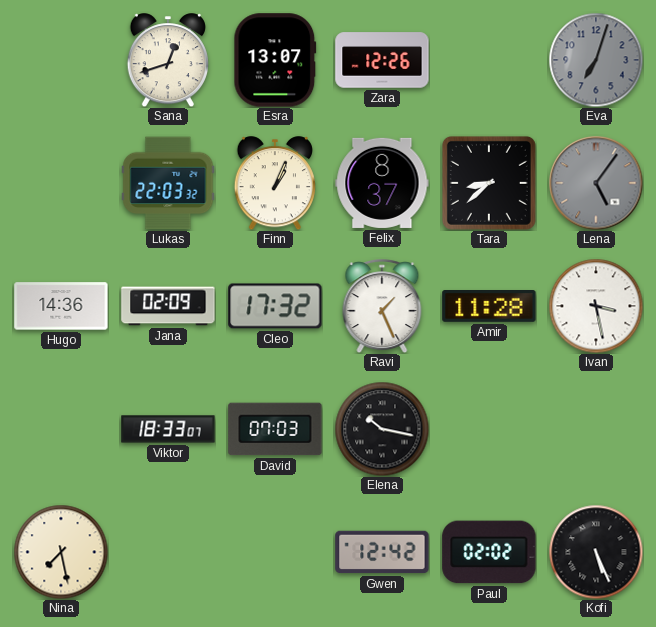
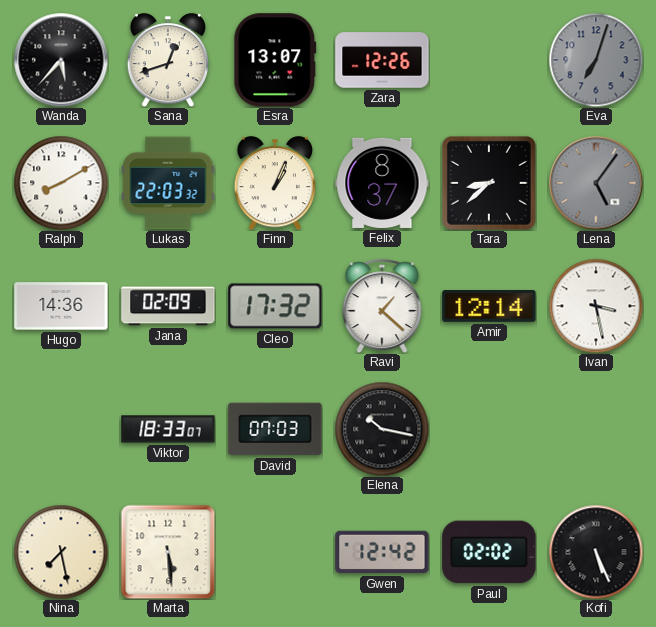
Wanda: none -> 5:37 (61, 60)
Ralph: none -> 8:10 (61, 183)
Ravi: 1:26 -> 1:22 (382, 306)
Amir: 11:28 -> 12:14 (489, 307)
Marta: none -> 5:29 (168, 552)
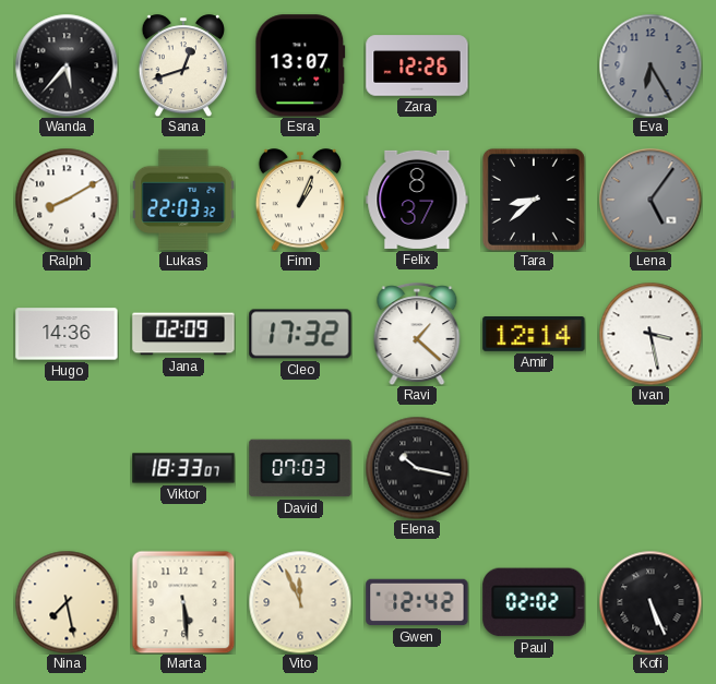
Eva: 7:03 -> 6:25 (651, 65)
Vito: none -> 11:56 (300, 602)
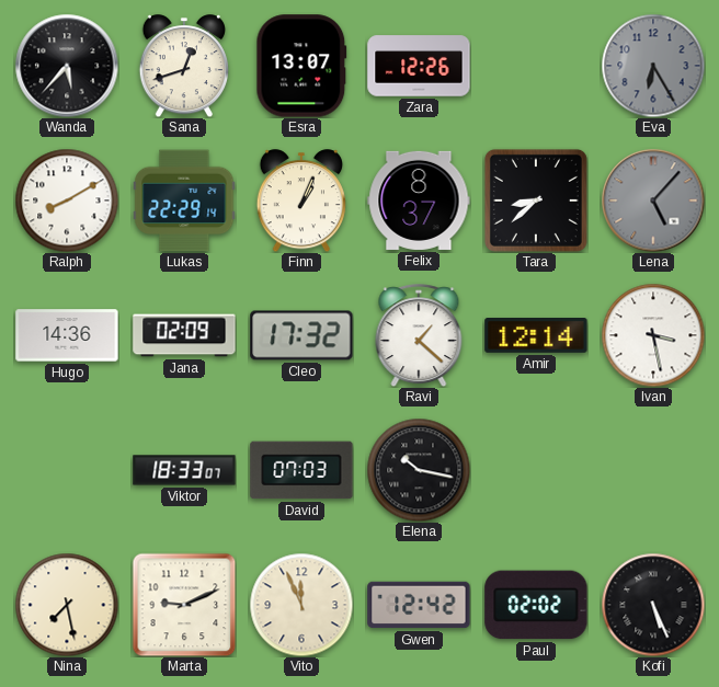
Lukas: 22:03 -> 22:29 (184, 201)
Lena: 5:06 -> 5:07 (653, 201)
Marta: 5:29 -> 9:11 (184, 605)
